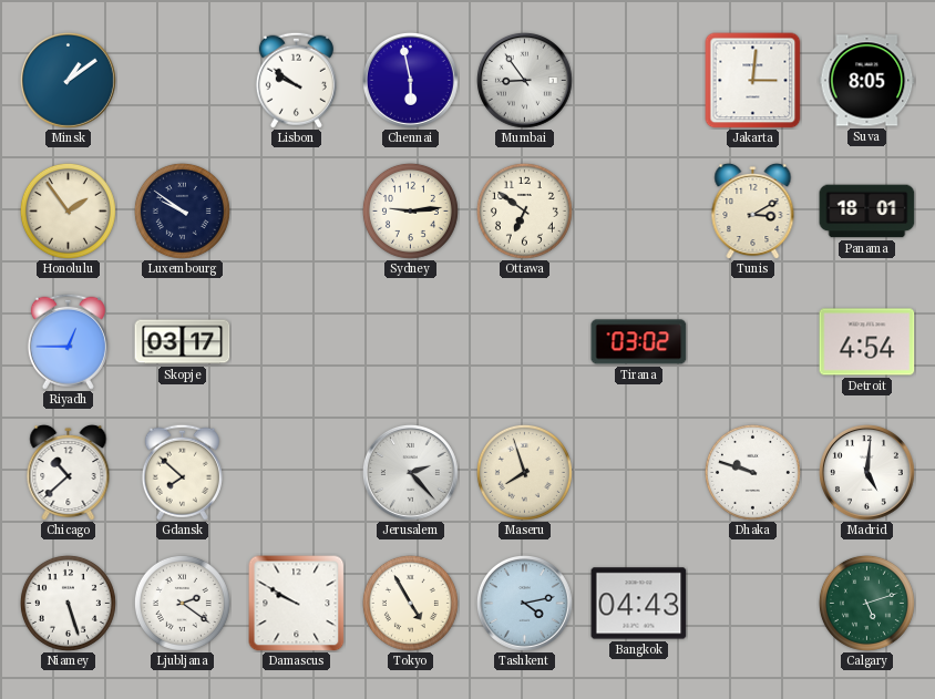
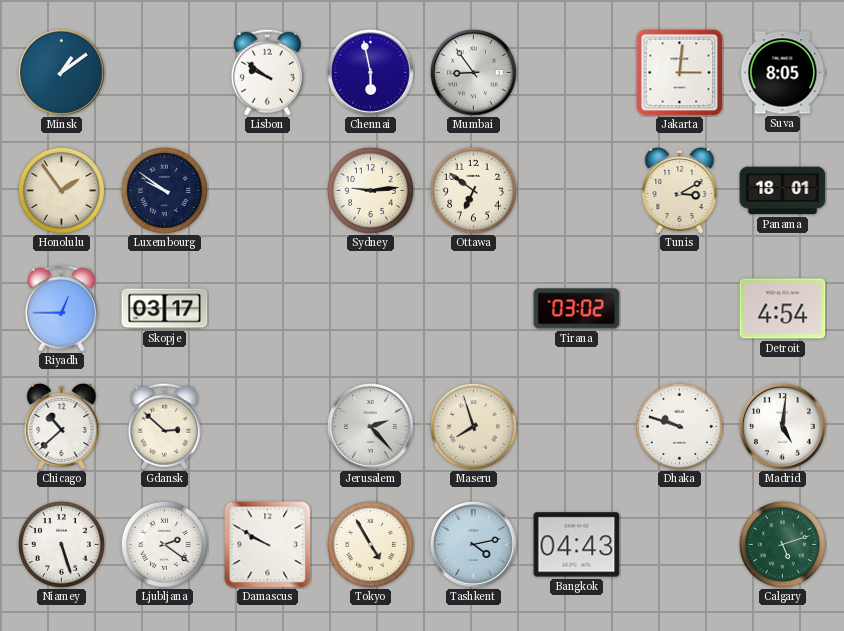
Gdansk: 7:52 -> 2:52 (164, 426)
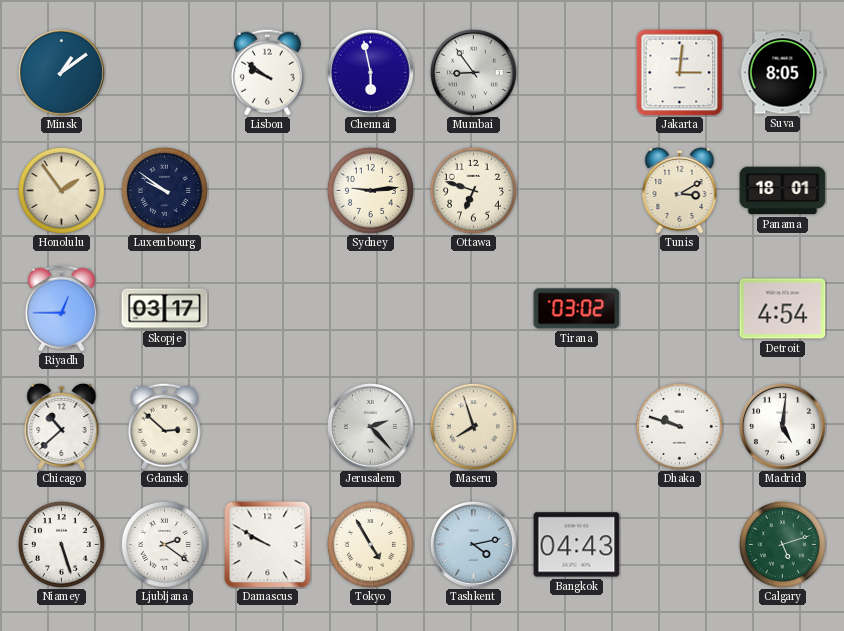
Ottawa: 6:51 -> 6:48 (473, 190)
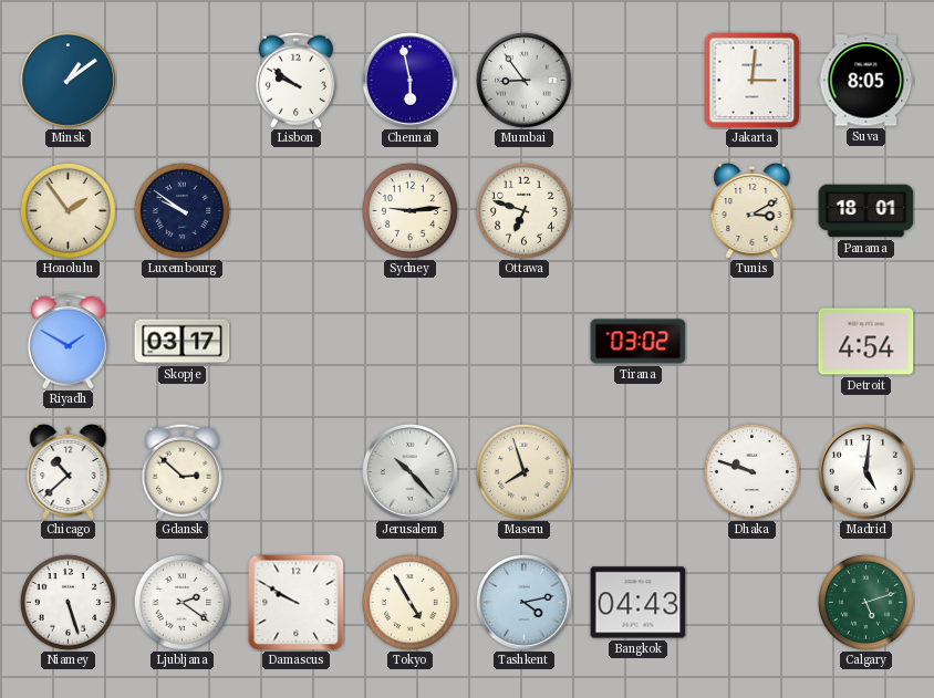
Riyadh: 12:45 -> 1:50 (68, 341)
Jerusalem: 2:23 -> 10:23 (409, 471)
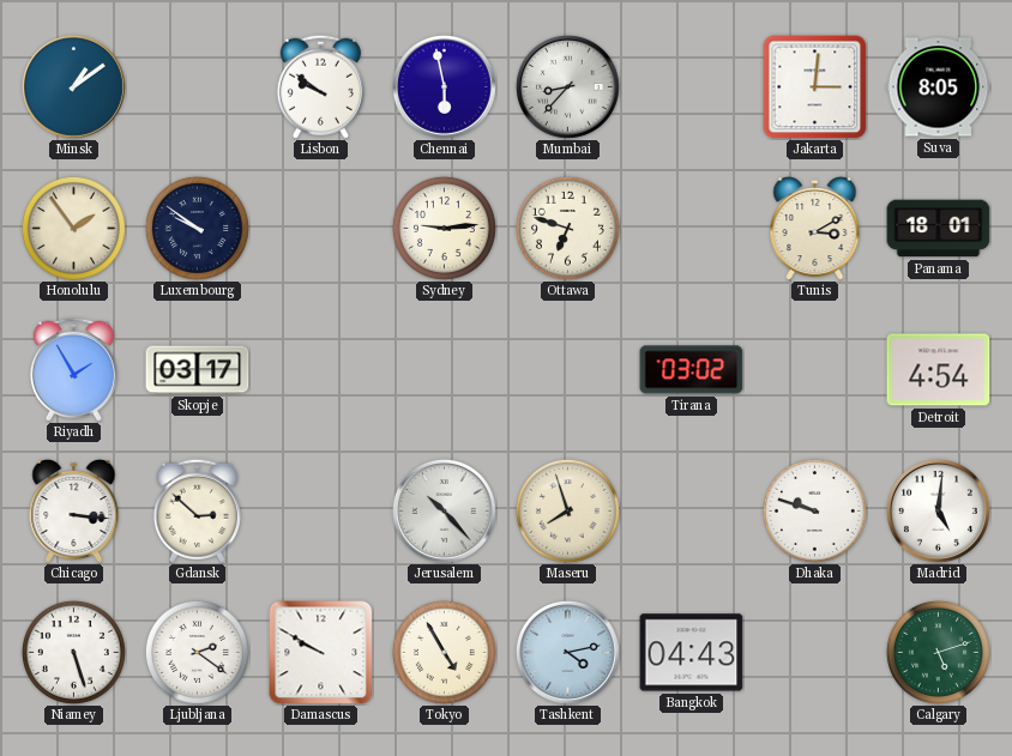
Mumbai: 8:54 -> 8:37 (567, 86)
Riyadh: 1:50 -> 1:55 (73, 369)
Chicago: 10:38 -> 3:16 (74, 510)
